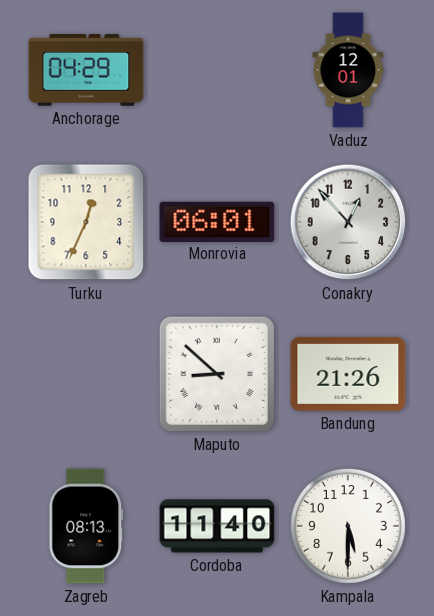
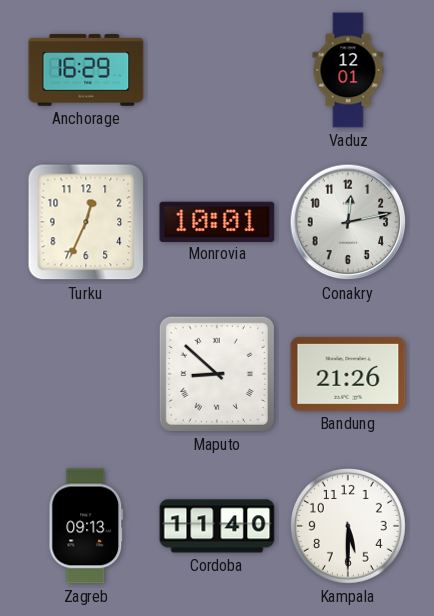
Anchorage: 04:29 -> 16:29 (86, 70)
Monrovia: 06:01 -> 10:01 (217, 221)
Conakry: 12:53 -> 12:13 (348, 222)
Zagreb: 08:13 -> 09:13 (86, 526)
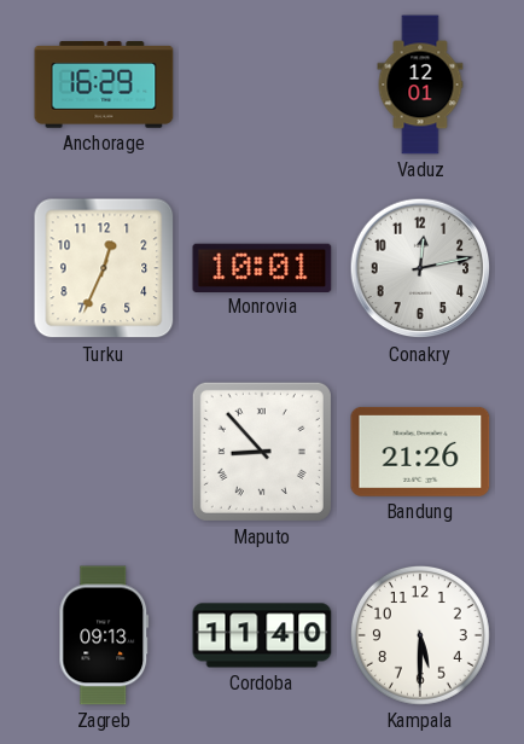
Maputo: 8:52 -> 8:53 (262, 452)
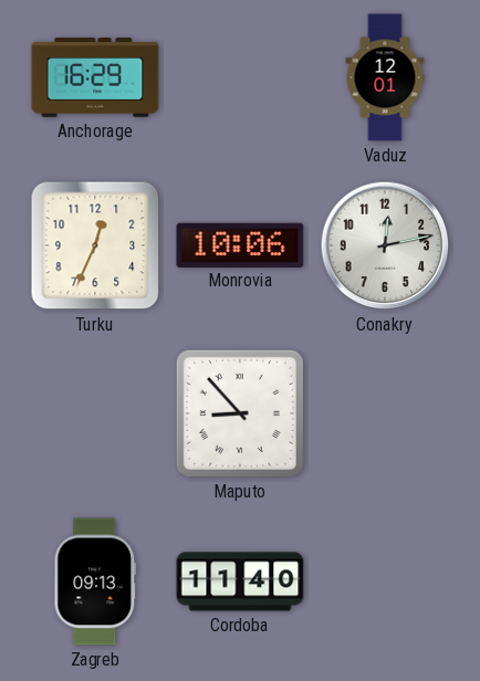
Monrovia: 10:01 -> 10:06 (240, 244)
Bandung: 21:26 -> none (420, 452)
Kampala: 5:30 -> none (420, 635)
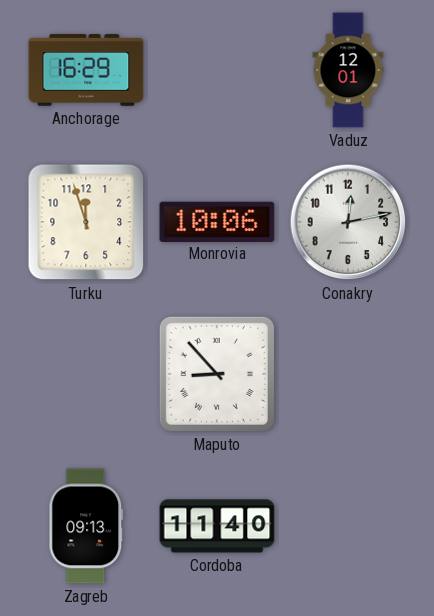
Turku: 12:34 -> 11:57 (86, 222)
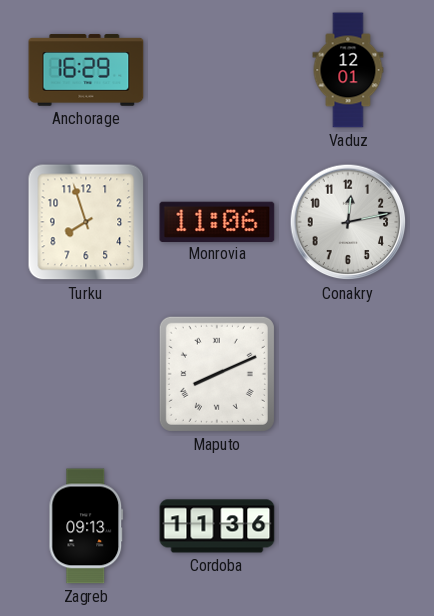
Turku: 11:57 -> 7:57 (86, 222)
Monrovia: 10:06 -> 11:06 (217, 221)
Maputo: 8:53 -> 8:11 (217, 374)
Cordoba: 11:40 -> 11:36 (217, 526)
